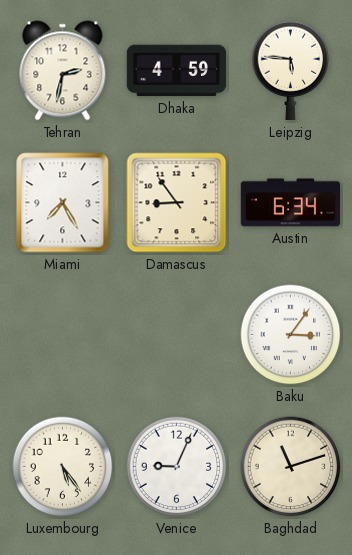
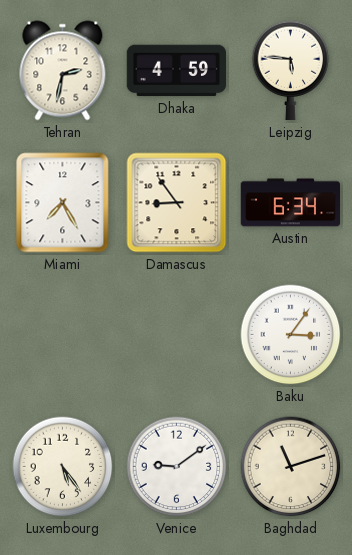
Venice: 9:04 -> 9:09 (177, 467)
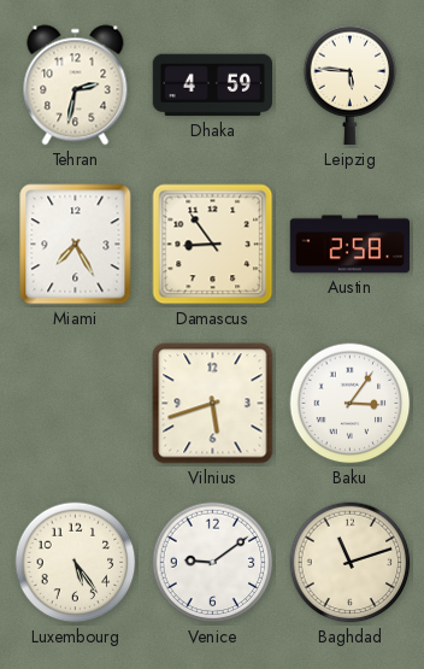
Austin: 6:34 -> 2:58 (351, 245)
Vilnius: none -> 5:42 (213, 404)
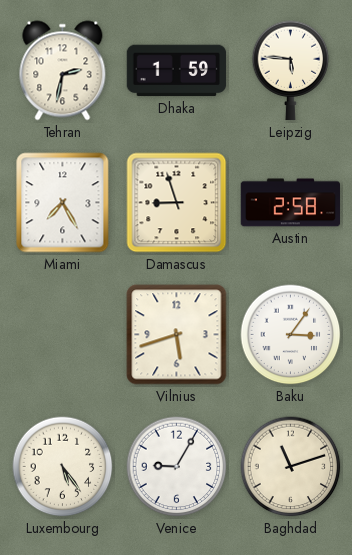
Dhaka: 4:59 -> 1:59 (177, 71)
Damascus: 8:54 -> 8:57 (177, 203)
Venice: 9:09 -> 9:05 (177, 467)
